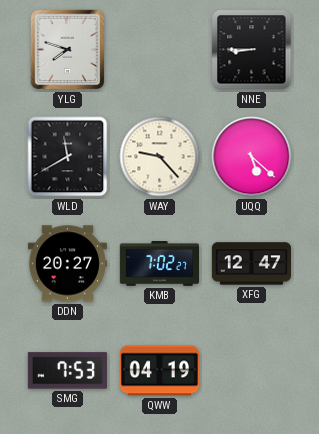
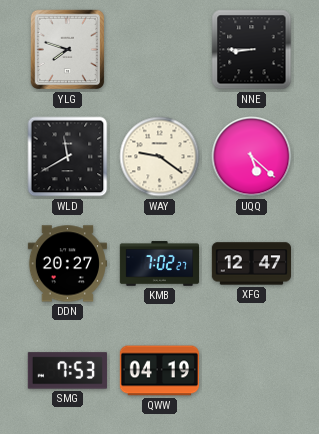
WAY: 9:23 -> 9:21 (160, 157)
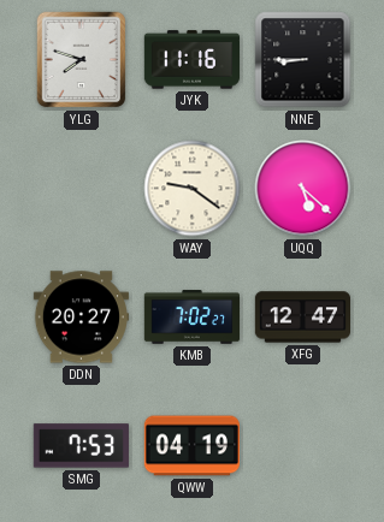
JYK: none -> 11:16 (191, 60)
WLD: 11:40 -> none (68, 157)
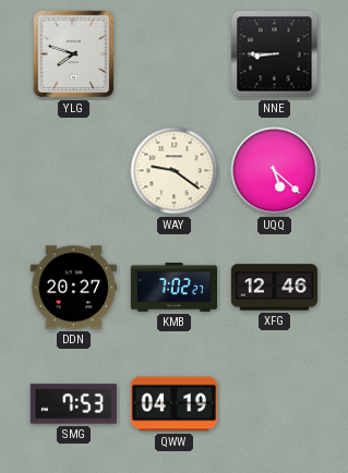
JYK: 11:16 -> none (191, 60)
XFG: 12:47 -> 12:46 (274, 288)
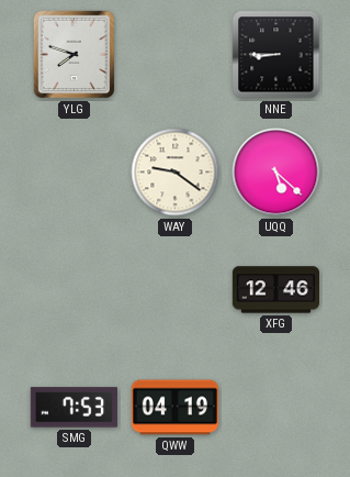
DDN: 20:27 -> none (73, 288)
KMB: 7:02 -> none (173, 288)
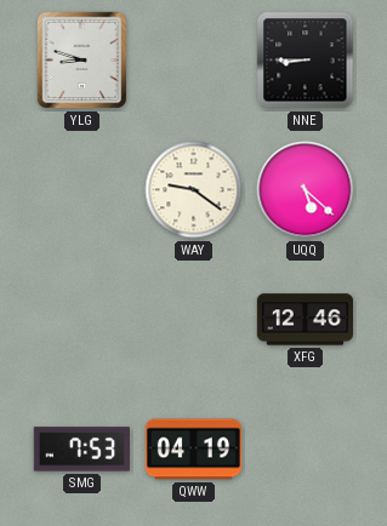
YLG: 7:48 -> 8:48 (82, 61)
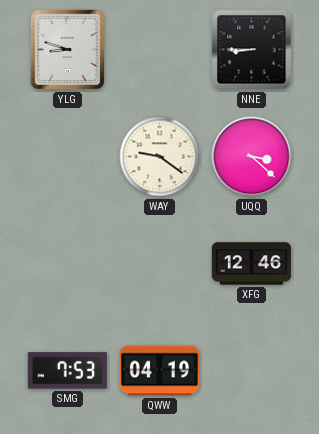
UQQ: 5:22 -> 3:22 (252, 157)
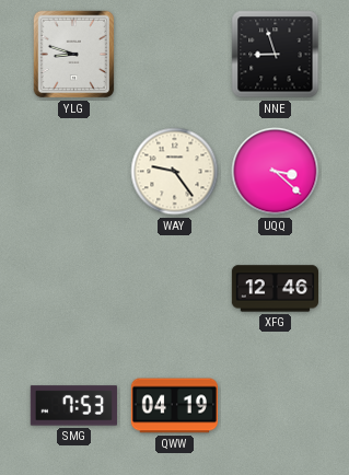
NNE: 8:45 -> 8:57 (276, 55)
WAY: 9:21 -> 9:24 (175, 172)
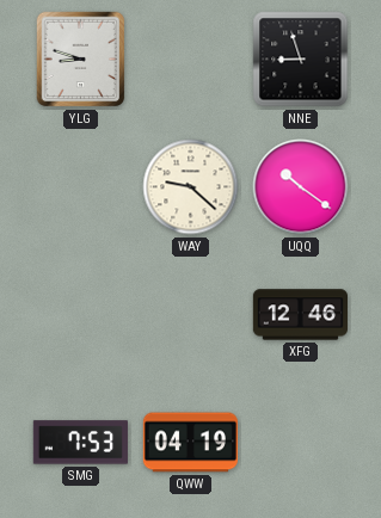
WAY: 9:24 -> 9:22 (191, 187)
UQQ: 3:22 -> 10:21 (301, 187)
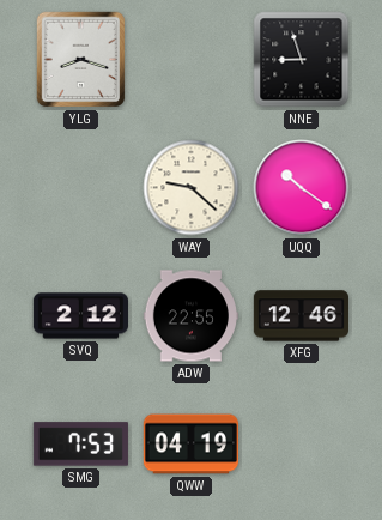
YLG: 8:48 -> 8:18 (81, 60)
SVQ: none -> 2:12 (80, 316)
ADW: none -> 22:55 (190, 316)
